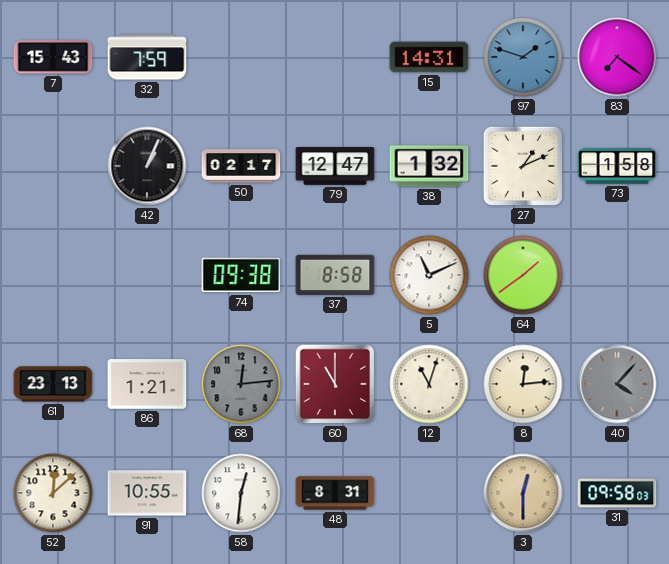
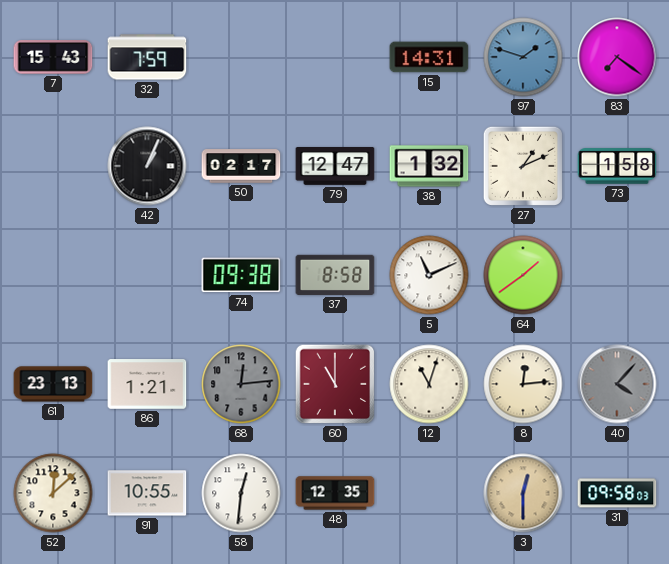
48: 8:31 -> 12:35 (335, 493)
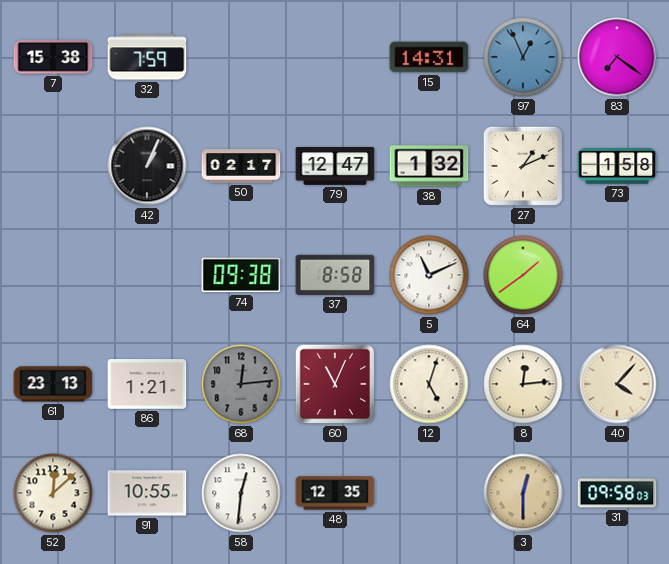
7: 15:43 -> 15:38 (53, 57)
97: 1:48 -> 12:56 (523, 57)
60: 11:00 -> 11:04 (335, 384)
12: 11:03 -> 5:03 (429, 384)
40 dial: grey -> cream (617, 384)
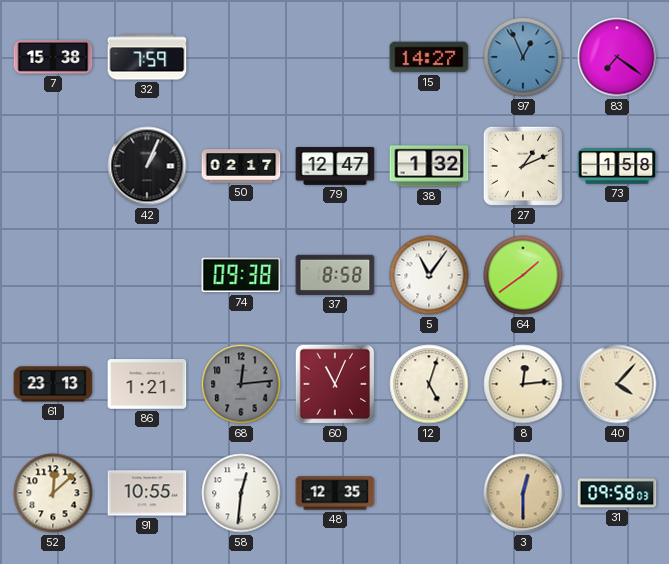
15: 14:31 -> 14:27 (429, 57)
5: 11:11 -> 11:06 (429, 275)
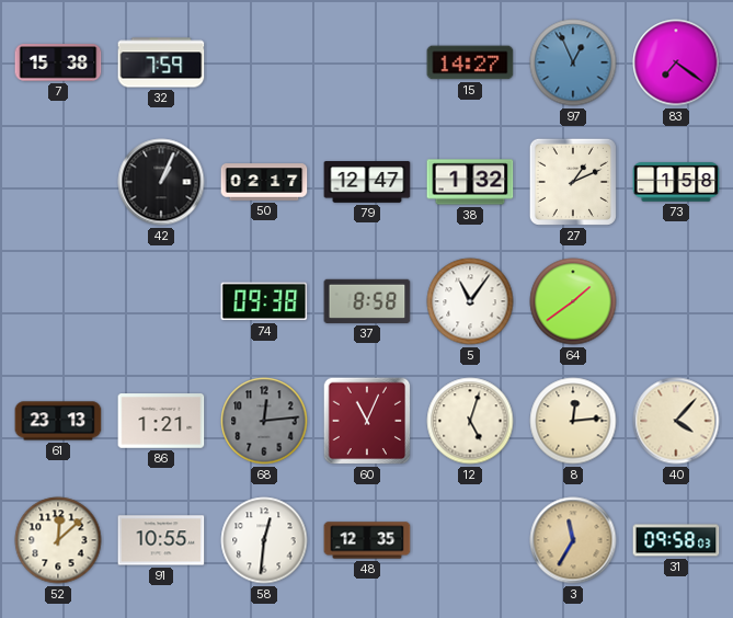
3: 12:30 -> 11:35 (573, 540)
